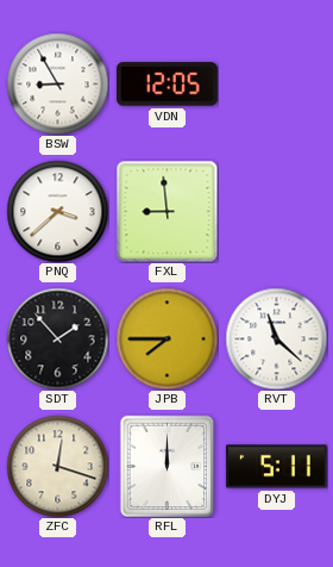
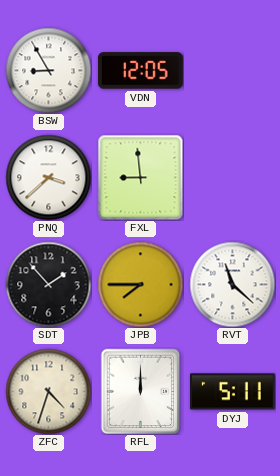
ZFC: 12:18 -> 4:33 (48, 391)
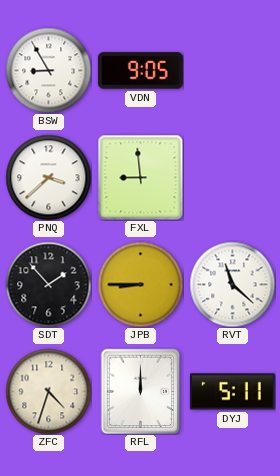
VDN: 12:05 -> 9:05 (140, 71)
JPB: 7:45 -> 8:45 (140, 284)
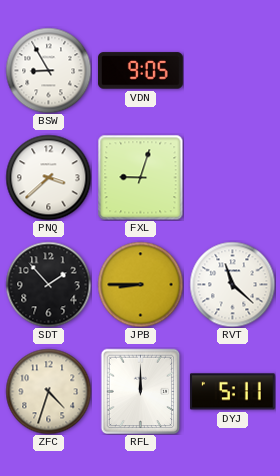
FXL: 8:59 -> 9:03 (140, 177)
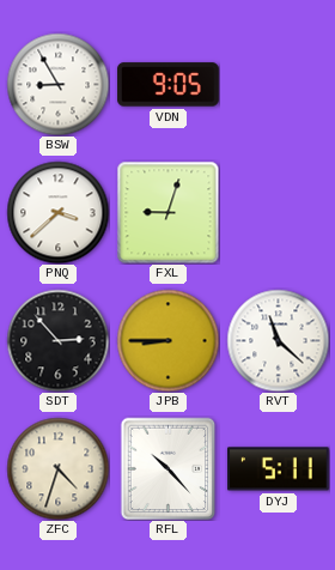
SDT: 1:53 -> 2:53 (57, 340)
RFL: 12:00 -> 10:23 (169, 468)
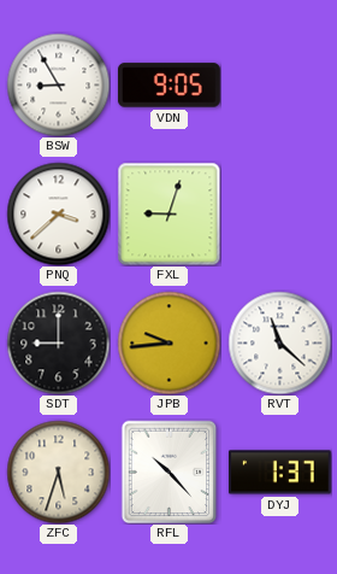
SDT: 2:53 -> 9:00 (58, 342)
JPB: 8:45 -> 9:44 (168, 342)
ZFC: 4:33 -> 5:33 (58, 471)
DYJ: 5:11 -> 1:37 (279, 473)
